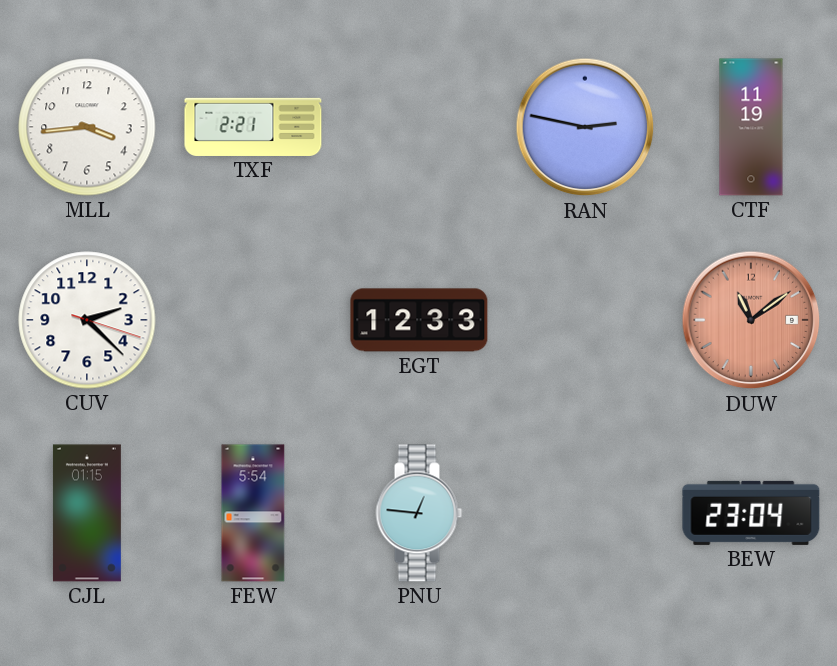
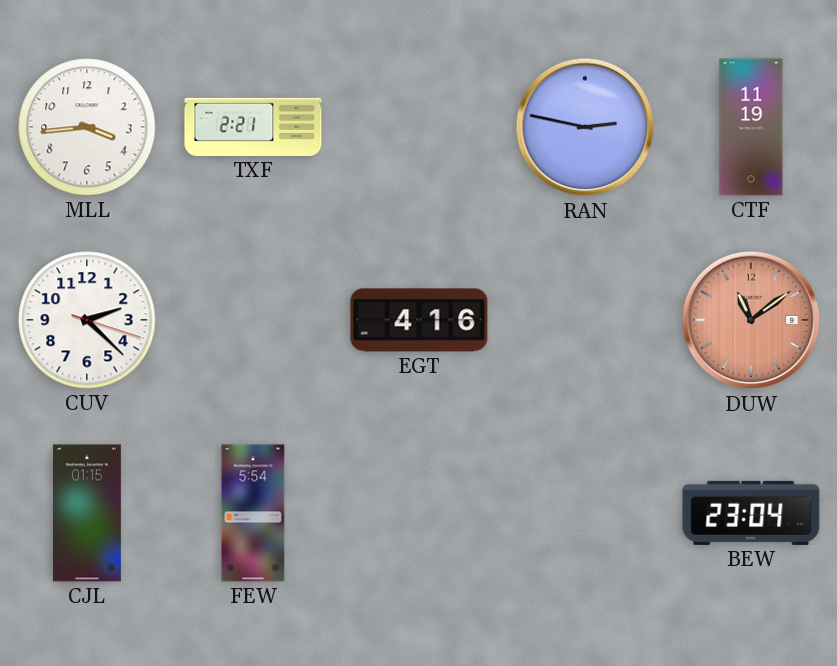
EGT: 12:33 -> 4:16 (419, 320)
PNU: 12:46 -> none (419, 513)
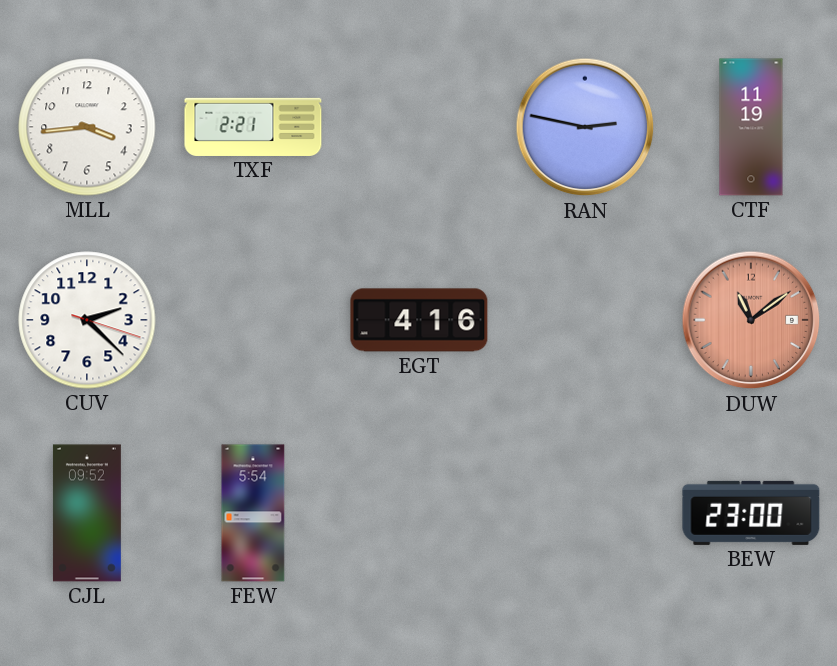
CJL: 01:15 -> 09:52 (87, 513)
BEW: 23:04 -> 23:00 (751, 513)
